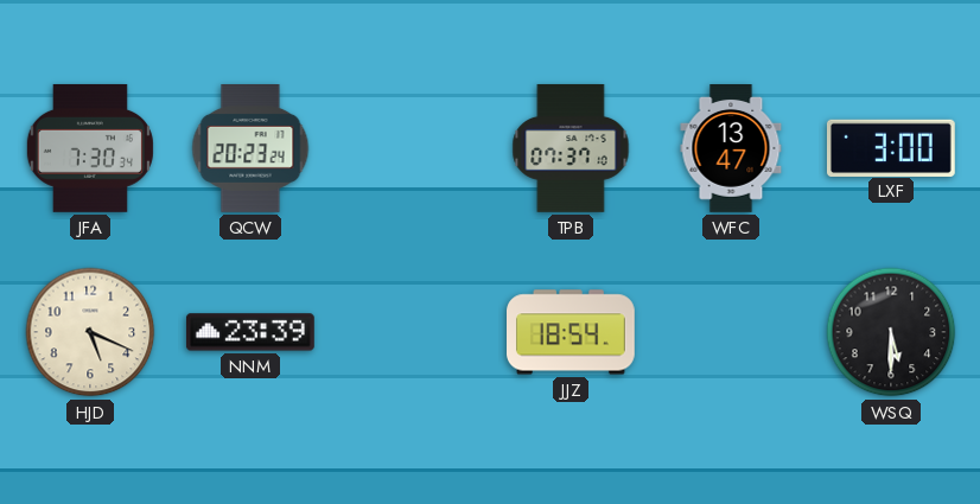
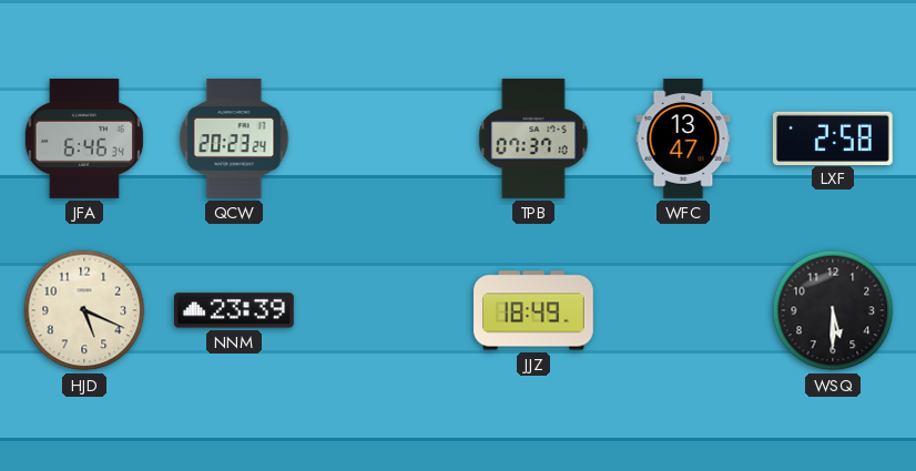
JFA: 7:30 -> 6:46 (84, 139)
LXF: 3:00 -> 2:58 (833, 137)
JJZ: 18:54 -> 18:49 (535, 310)
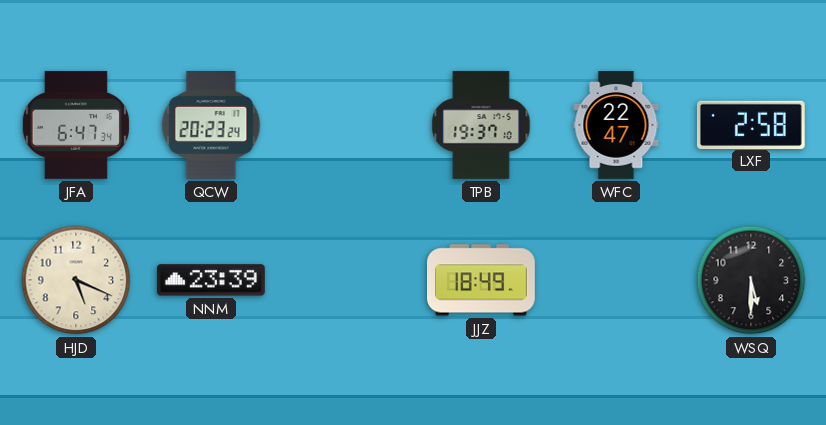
JFA: 6:46 -> 6:47 (76, 125)
TPB: 07:37 -> 19:37 (481, 125)
WFC: 13:47 -> 22:47 (616, 126)
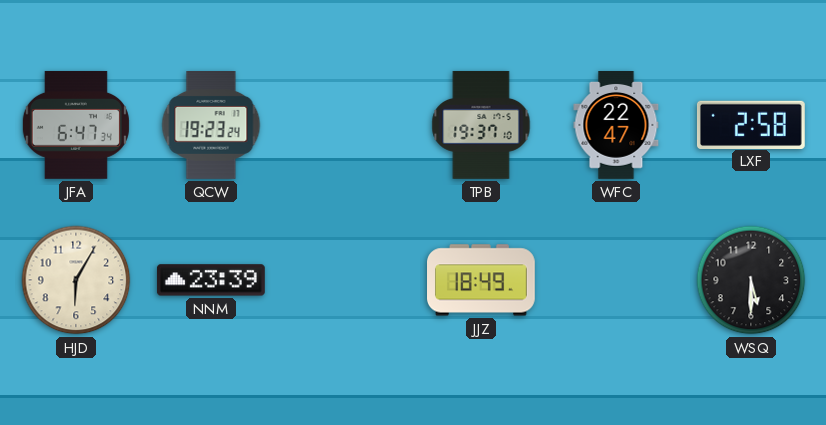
QCW: 20:23 -> 19:23 (211, 126)
HJD: 5:19 -> 6:05 (76, 280)
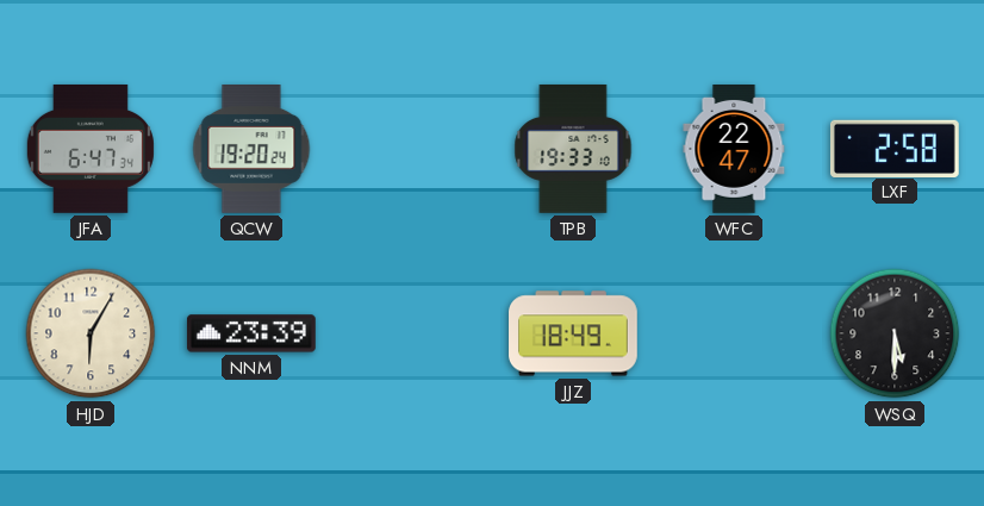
QCW: 19:23 -> 19:20 (251, 150)
TPB: 19:37 -> 19:33 (573, 149)
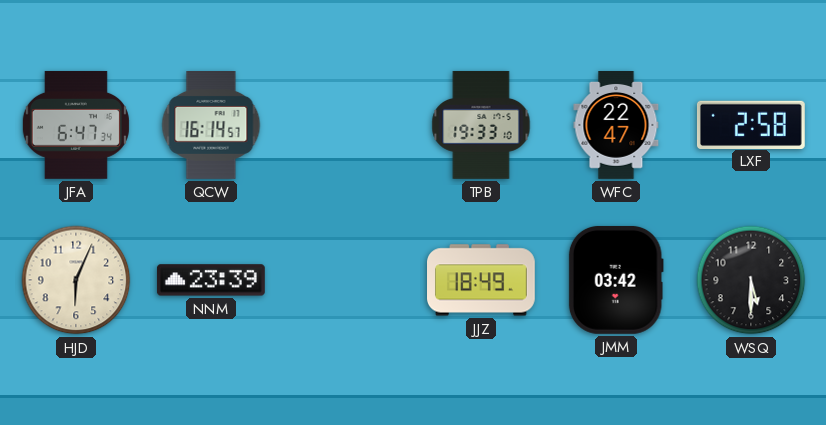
QCW: 19:20 -> 16:14 (211, 126)
HJD: 6:05 -> 6:04 (76, 280)
JMM: none -> 03:42 (616, 280)
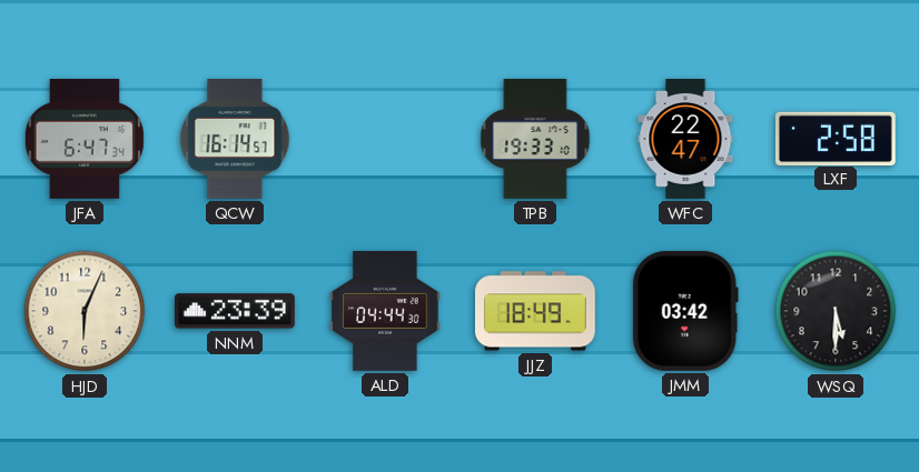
ALD: none -> 04:44 (385, 311)
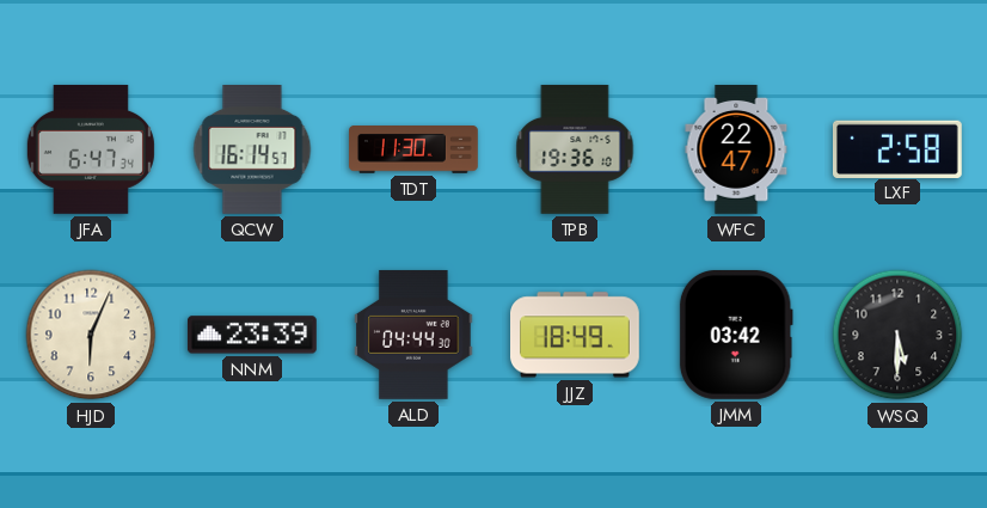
TDT: none -> 11:30 (415, 151)
TPB: 19:33 -> 19:36 (575, 149)
